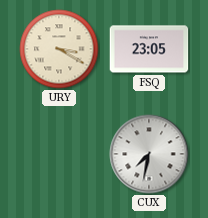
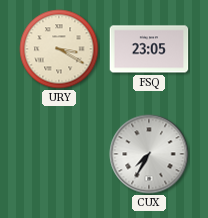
CUX: 7:32 -> 7:35 (149, 154)
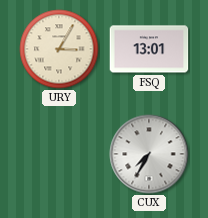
URY: 3:20 -> 3:05 (59, 49)
FSQ: 23:05 -> 13:01 (149, 49)
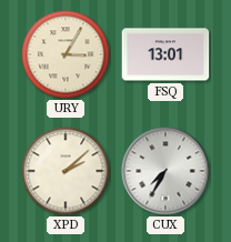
XPD: none -> 2:08 (66, 171)
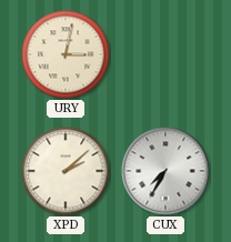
URY: 3:05 -> 3:02 (66, 54)
FSQ: 13:01 -> none (165, 54)
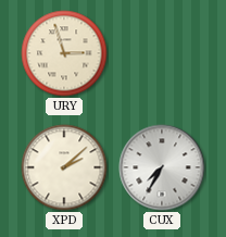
URY: 3:02 -> 2:57 (64, 53)
